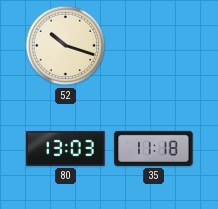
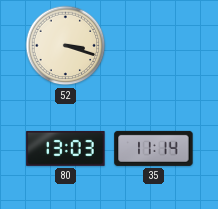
52: 10:18 -> 3:18 (66, 46)
35: 11:18 -> 11:14 (154, 148)
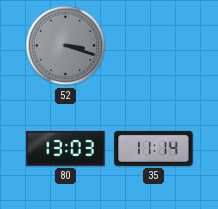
52 dial: cream -> grey (66, 46)
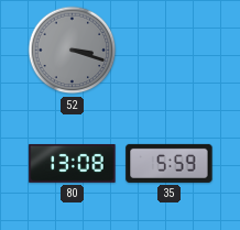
80: 13:03 -> 13:08 (73, 163)
35: 11:14 -> 5:59 (170, 163)
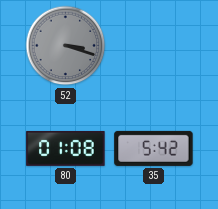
80: 13:08 -> 01:08 (66, 148)
35: 5:59 -> 5:42 (154, 148)
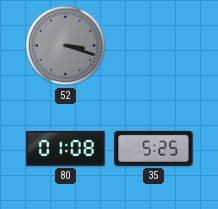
35: 5:42 -> 5:25 (154, 148)
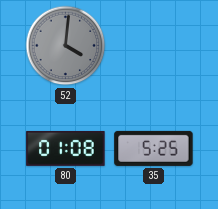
52: 3:18 -> 4:01 (66, 46)
